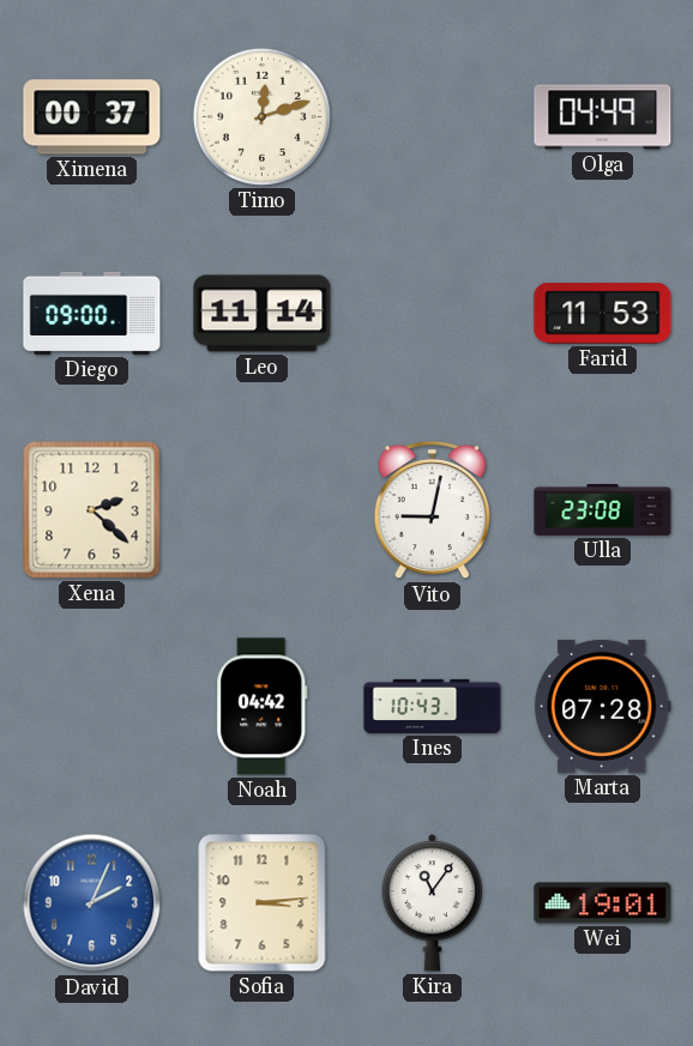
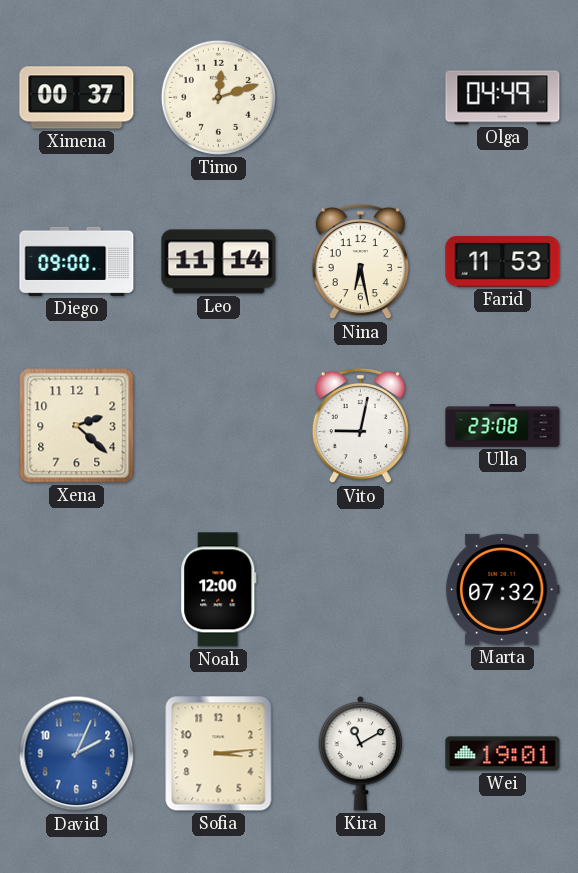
Nina: none -> 6:28 (360, 262)
Noah: 04:42 -> 12:00 (219, 590)
Ines: 10:43 -> none (433, 706)
Marta: 07:28 -> 07:32 (502, 589)
Kira: 11:06 -> 11:10 (361, 754)
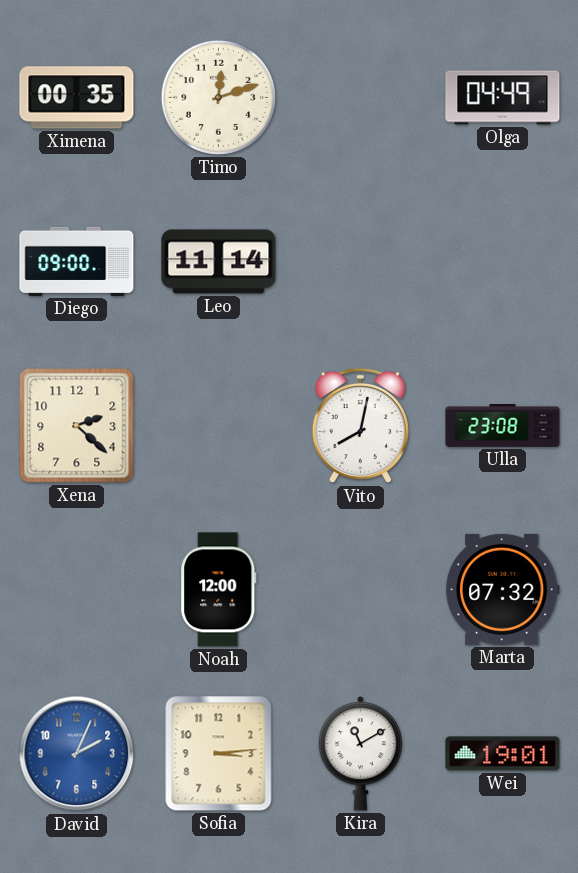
Ximena: 00:37 -> 00:35 (77, 98)
Nina: 6:28 -> none (360, 262)
Farid: 11:53 -> none (503, 262)
Vito: 9:02 -> 8:02 (360, 426)
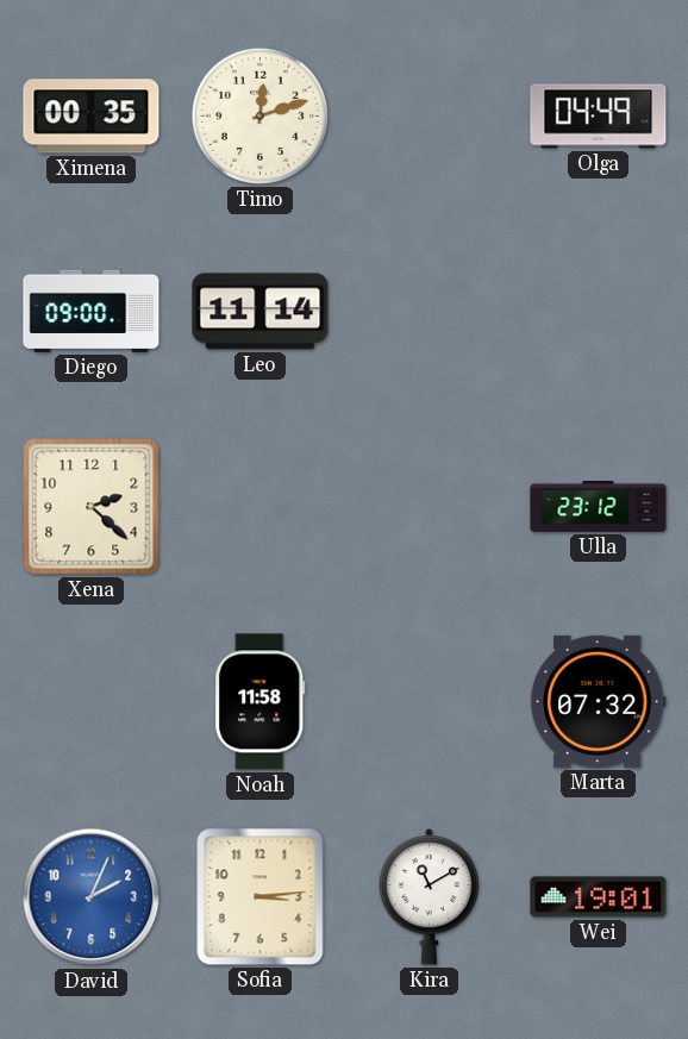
Vito: 8:02 -> none (360, 426)
Ulla: 23:08 -> 23:12 (599, 507)
Noah: 12:00 -> 11:58 (261, 702)
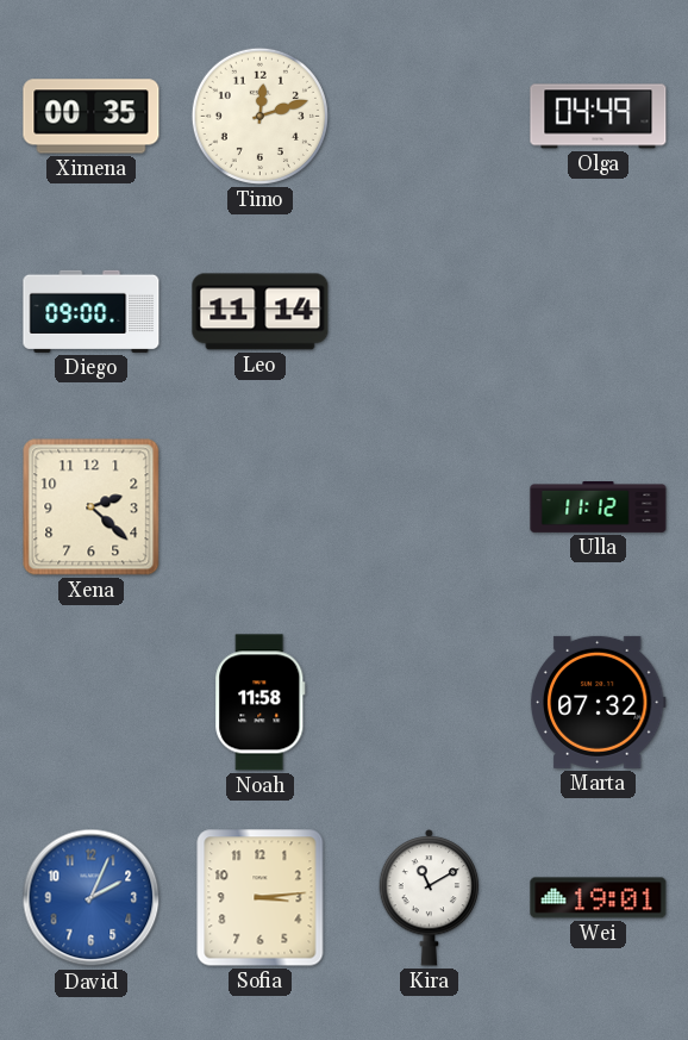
Ulla: 23:12 -> 11:12 (599, 507)
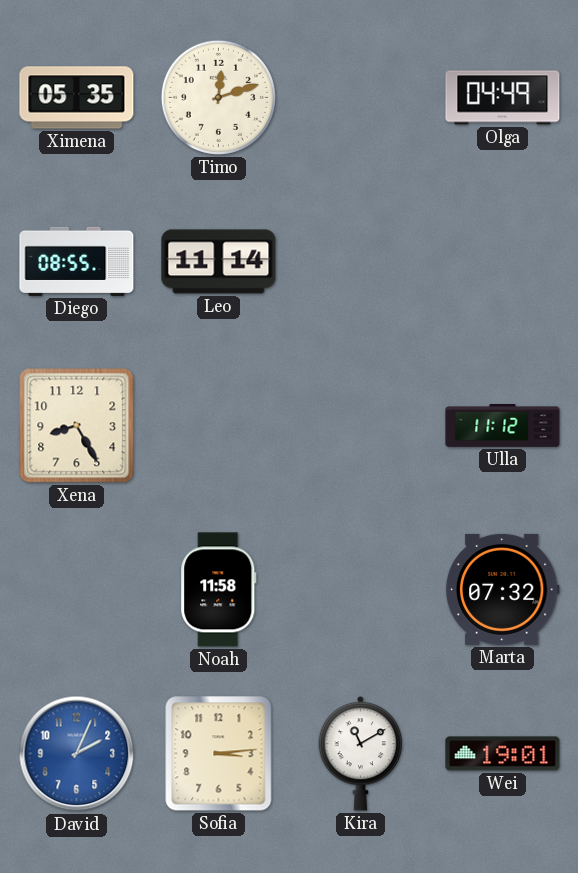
Ximena: 00:35 -> 05:35 (77, 98)
Diego: 09:00 -> 08:55 (77, 261)
Xena: 2:22 -> 8:25 (77, 426)
